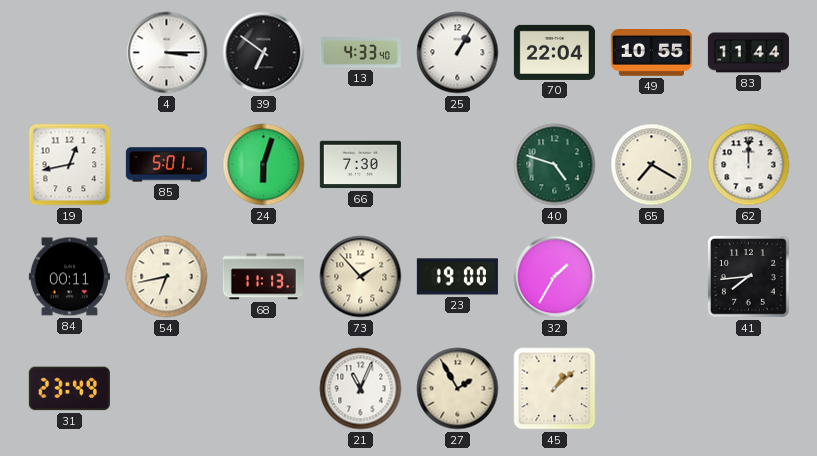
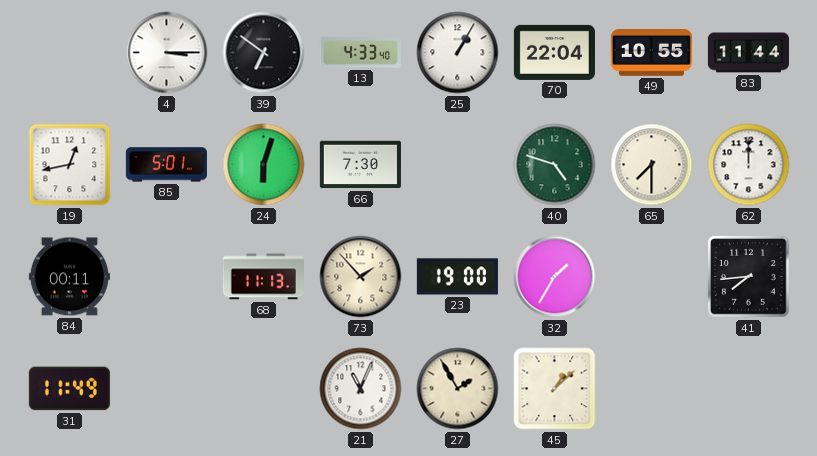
65: 7:20 -> 7:30 (652, 165)
54: 6:43 -> none (167, 277)
31: 23:49 -> 11:49 (69, 389)
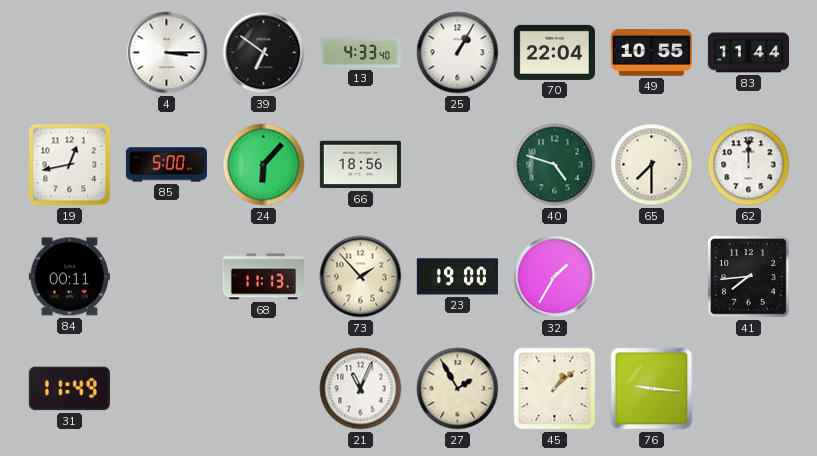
85: 5:01 -> 5:00 (166, 165)
24: 6:03 -> 6:07 (264, 165)
66: 7:30 -> 18:56 (360, 165)
76: none -> 9:16 (652, 389)
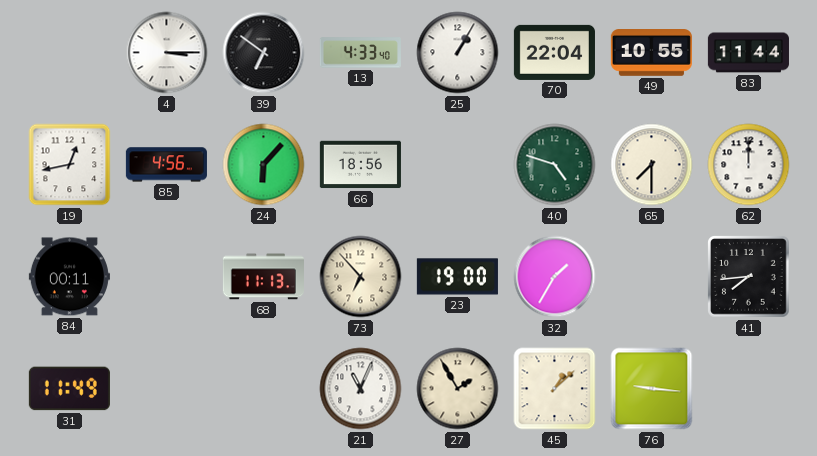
85: 5:00 -> 4:56 (166, 165)
73: 1:53 -> 6:53 (361, 277)
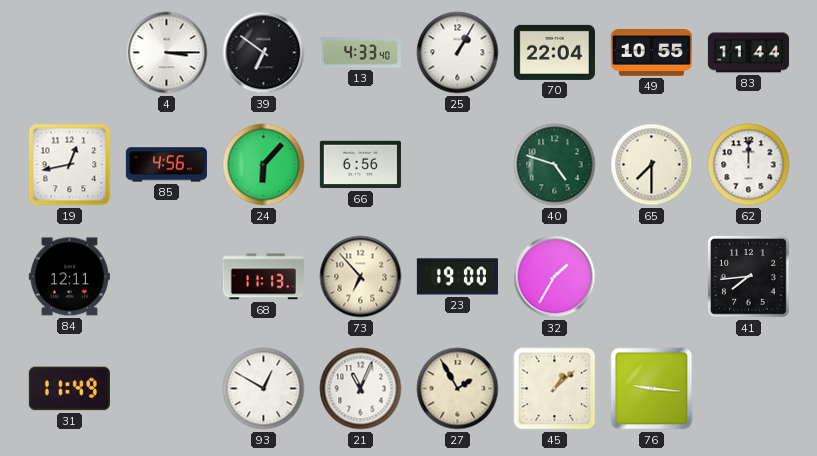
66: 18:56 -> 6:56 (360, 165)
84: 00:11 -> 12:11 (69, 277)
93: none -> 12:50 (264, 389)
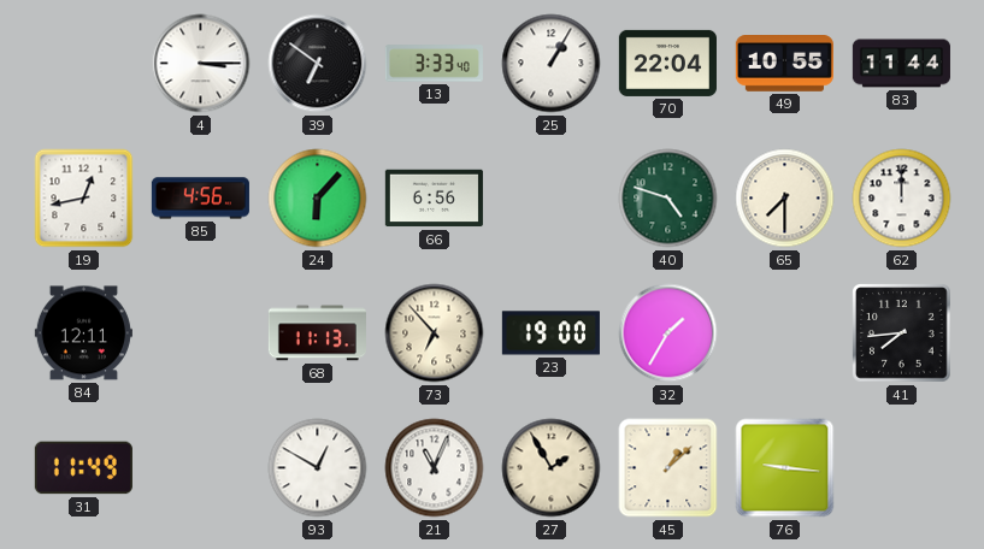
13: 4:33 -> 3:33 (434, 64)
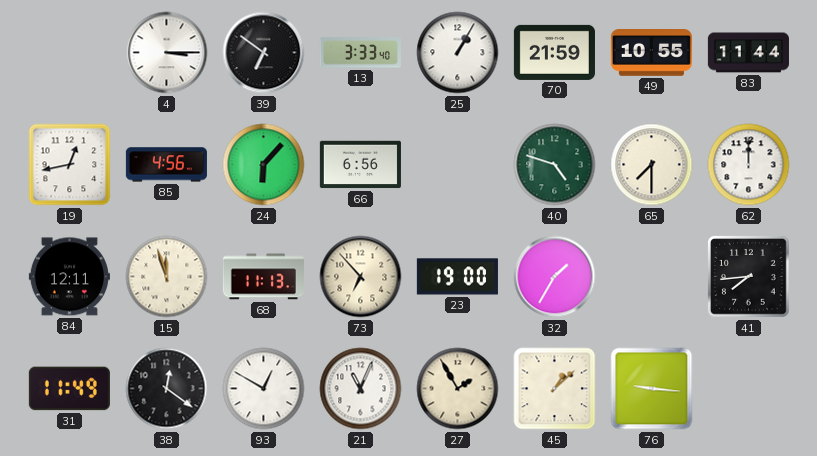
70: 22:04 -> 21:59 (554, 52)
15: none -> 11:57 (167, 277)
38: none -> 12:21 (167, 389)
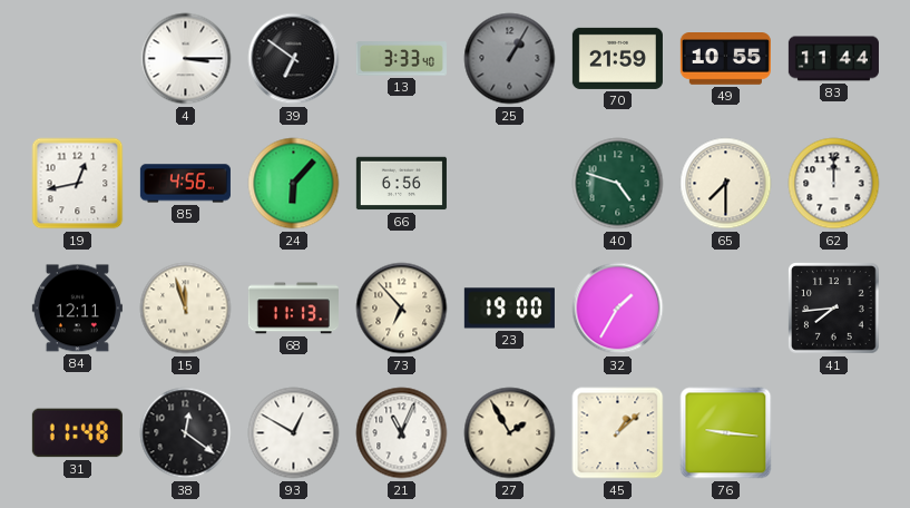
25 dial: white -> grey (510, 59)
31: 11:49 -> 11:48 (77, 433)
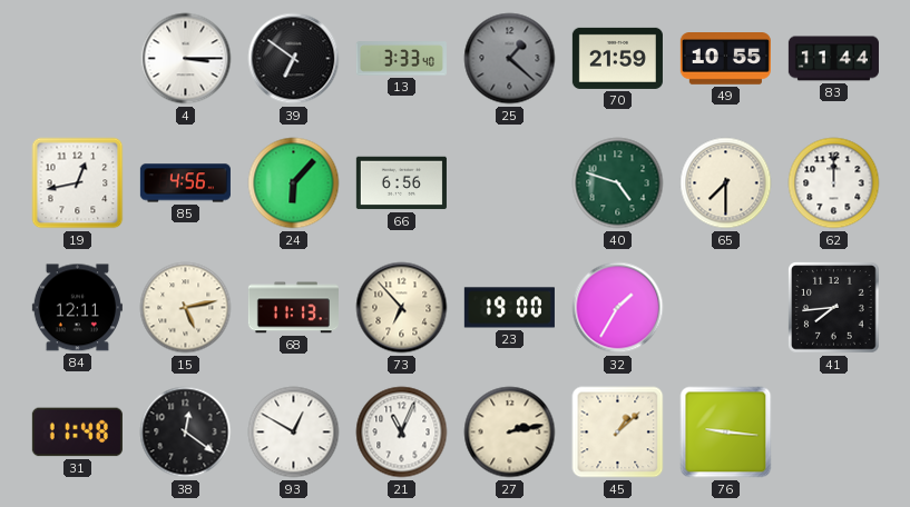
25: 1:05 -> 1:22 (510, 59)
15: 11:57 -> 5:13 (186, 308)
27: 1:55 -> 2:13 (510, 433)
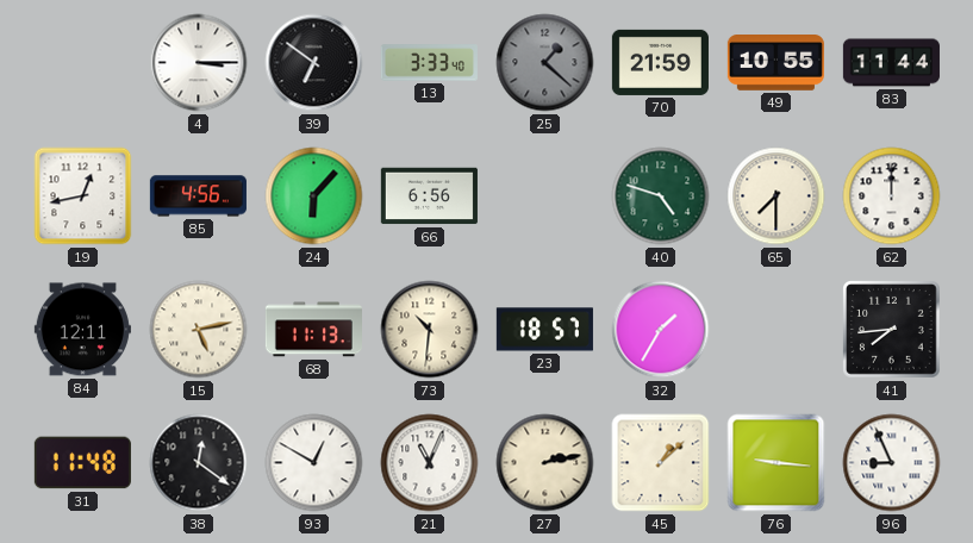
73: 6:53 -> 10:31 (430, 330)
23: 19:00 -> 18:57 (544, 330)
96: none -> 8:56 (892, 463)
